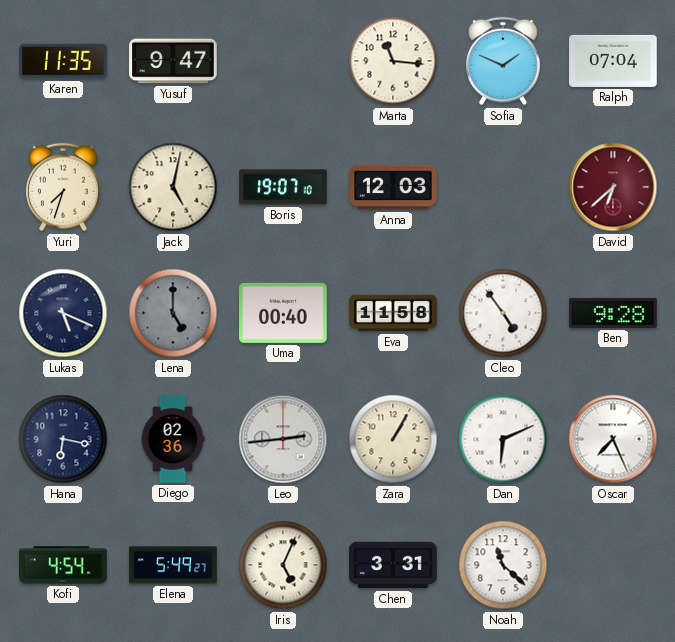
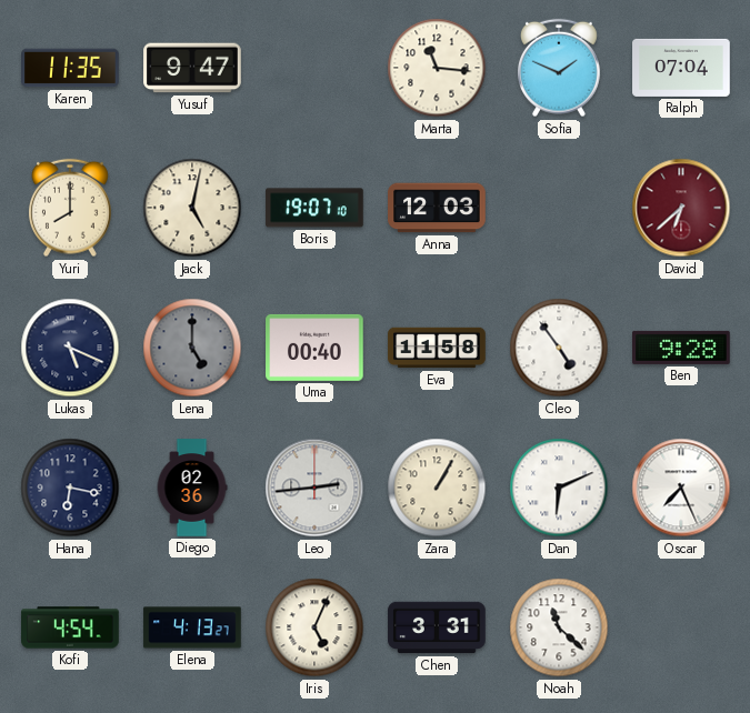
Yuri: 7:33 -> 8:00 (70, 208)
Elena: 5:49 -> 4:13 (192, 627)
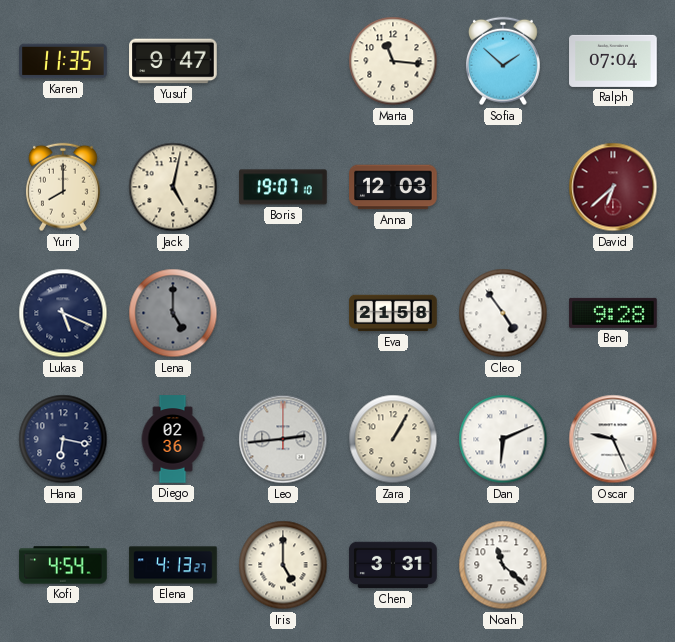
Sofia: 1:49 -> 1:52 (503, 61)
Uma: 00:40 -> none (314, 348)
Eva: 11:58 -> 21:58 (393, 313)
Oscar: 7:26 -> 9:26 (613, 439)
Iris: 5:04 -> 5:00 (283, 565)
